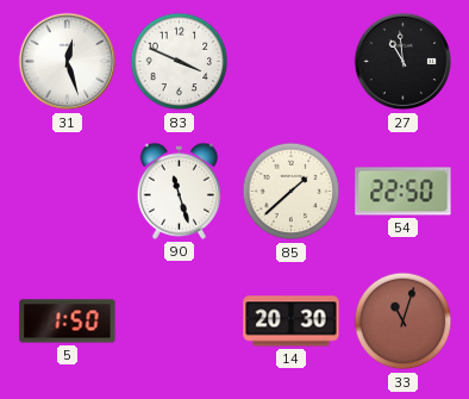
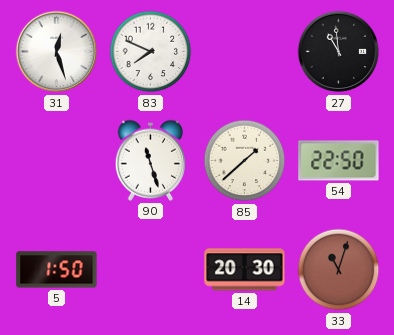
83: 3:49 -> 7:49 (151, 52)
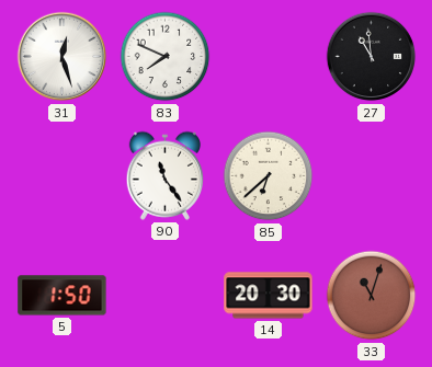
90: 11:27 -> 11:24 (166, 175)
85: 1:38 -> 6:38 (269, 176)
54: 22:50 -> none (339, 161)
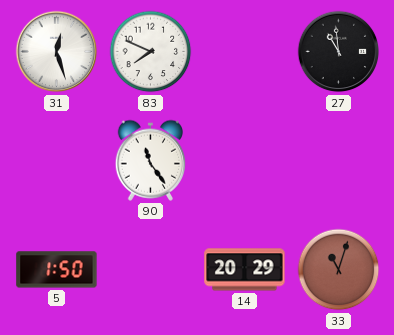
85: 6:38 -> none (269, 176)
14: 20:30 -> 20:29 (245, 270)
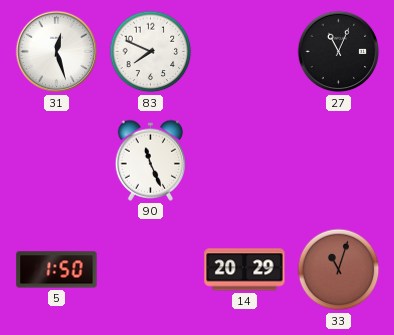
27: 10:59 -> 11:04 (339, 52)
90: 11:24 -> 11:26 (151, 160)
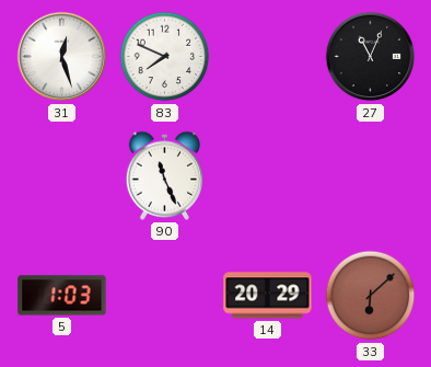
5: 1:50 -> 1:03 (62, 296)
33: 11:03 -> 6:08 (371, 296)
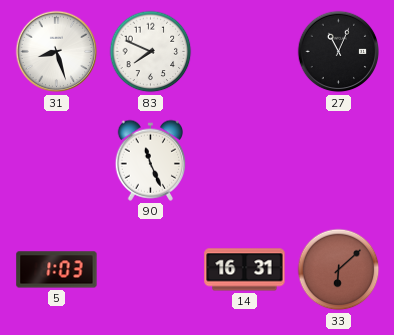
31: 12:27 -> 8:27 (57, 52)
14: 20:29 -> 16:31 (245, 270)
